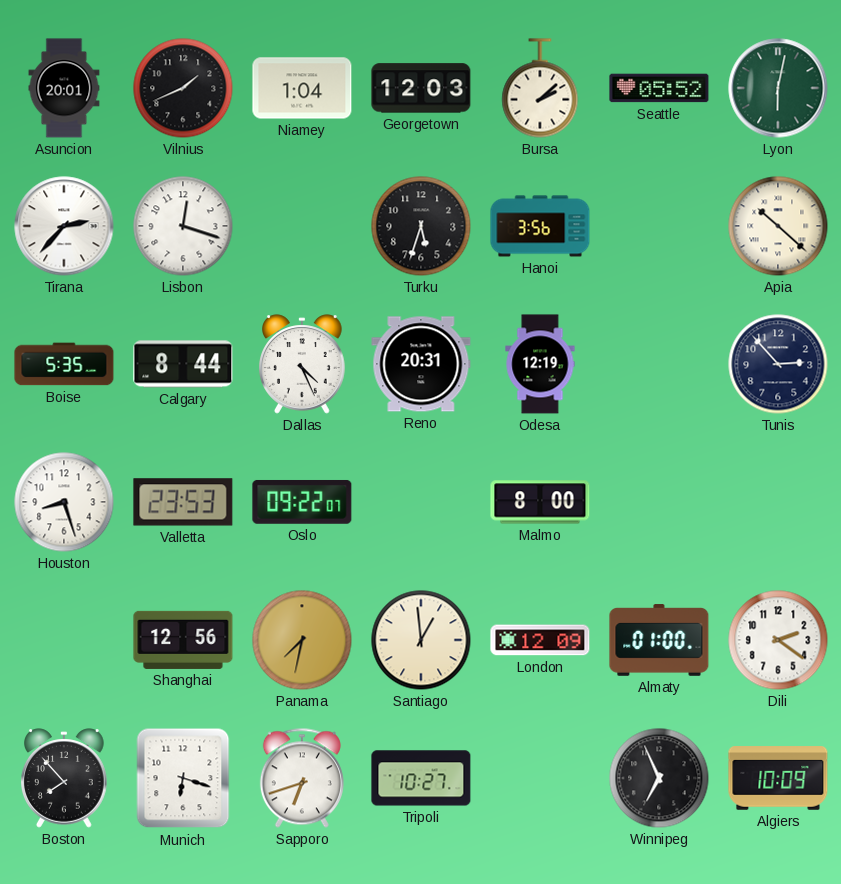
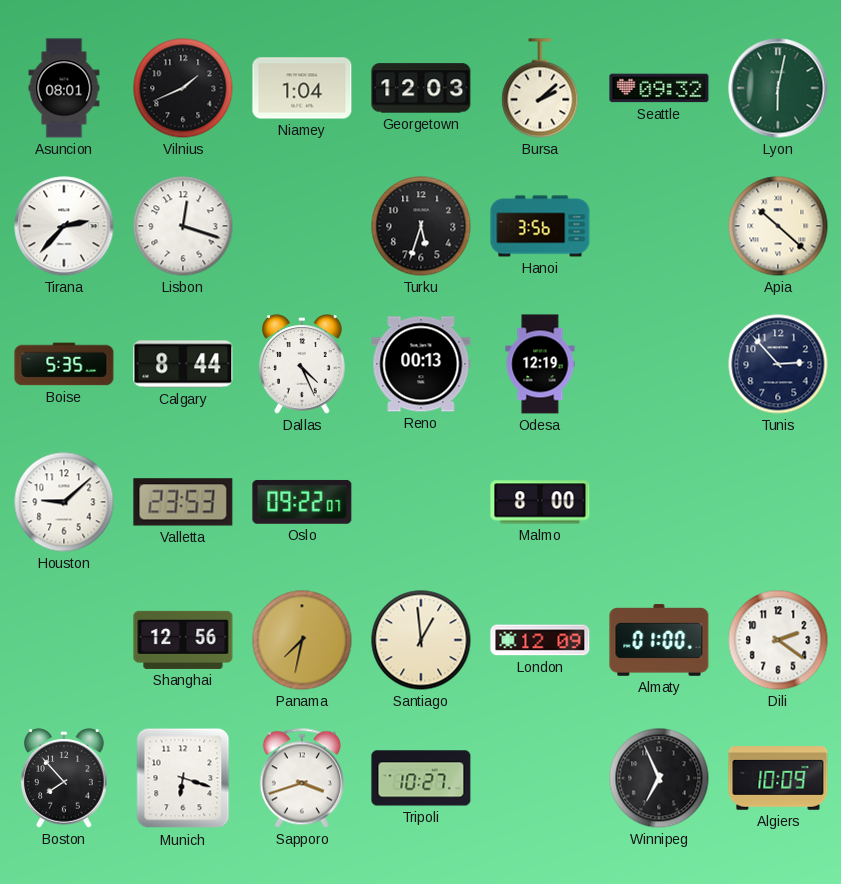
Asuncion: 20:01 -> 08:01 (64, 88)
Seattle: 05:52 -> 09:32 (659, 88)
Reno: 20:31 -> 00:13 (421, 364)
Houston: 8:27 -> 9:08 (64, 502)
Sapporo: 6:42 -> 3:42 (302, 778)
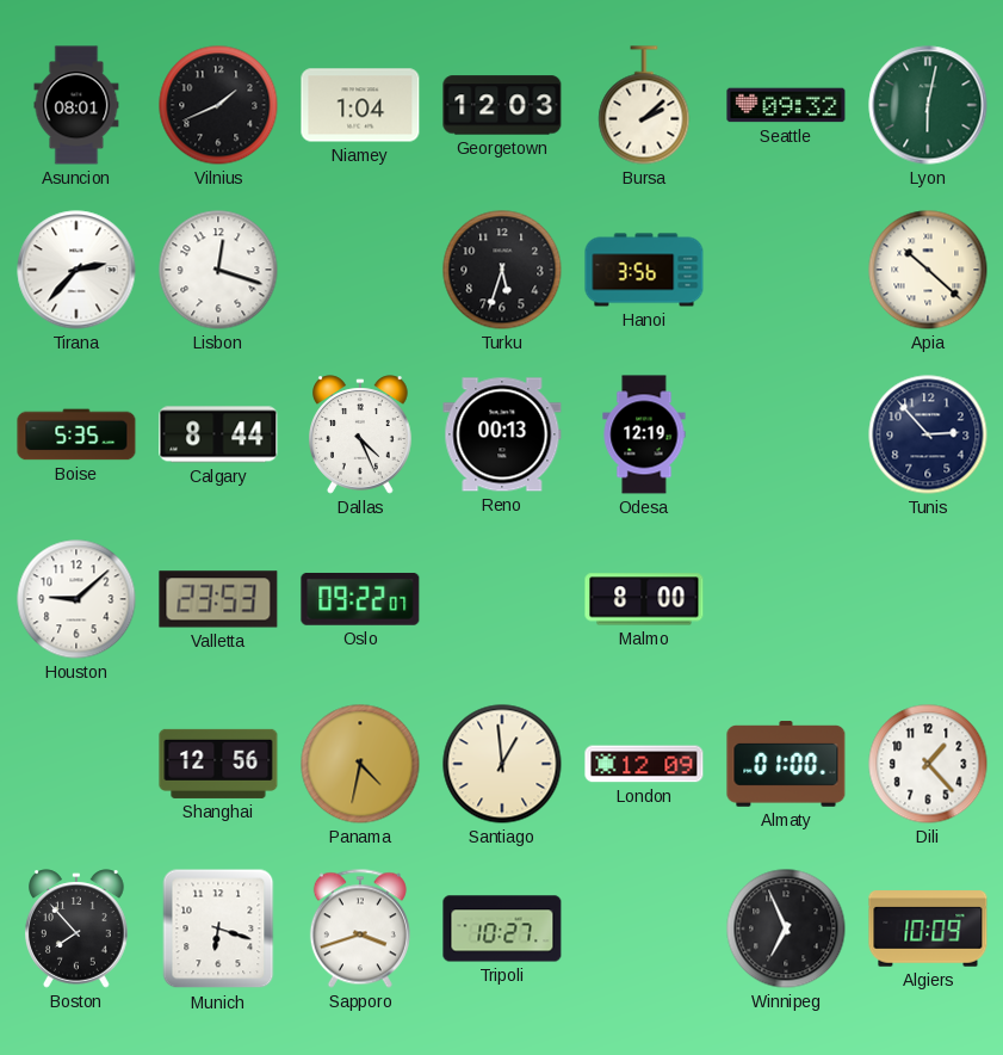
Panama: 7:32 -> 4:32 (360, 764)
Dili: 2:21 -> 1:23 (928, 764)
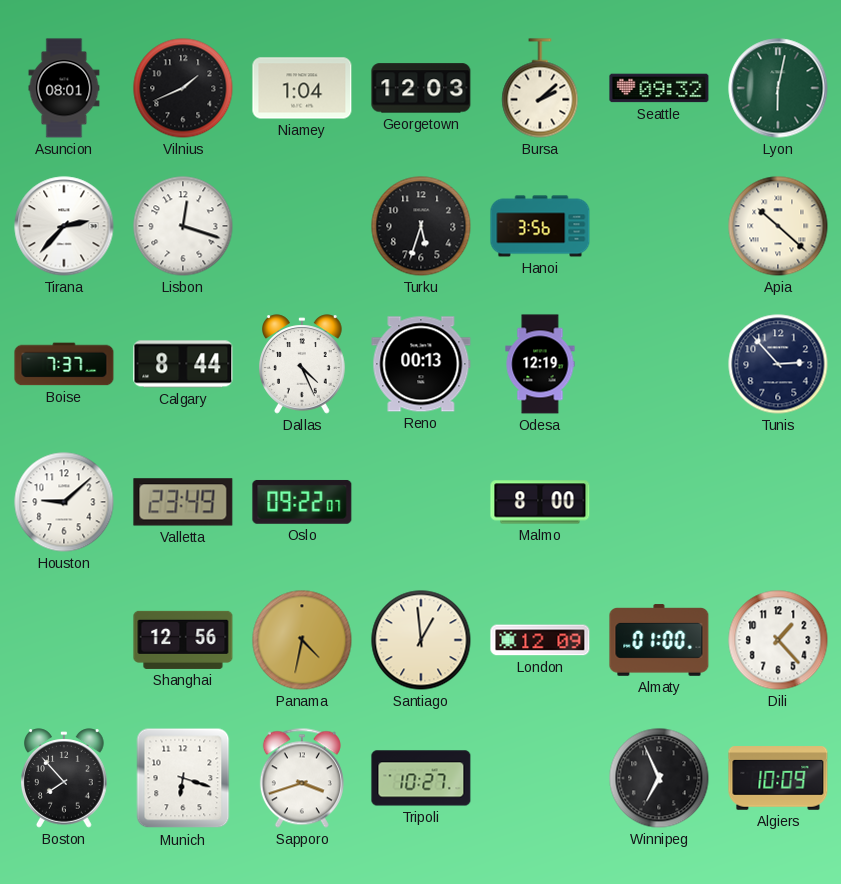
Boise: 5:35 -> 7:37 (64, 364)
Valletta: 23:53 -> 23:49 (183, 502)
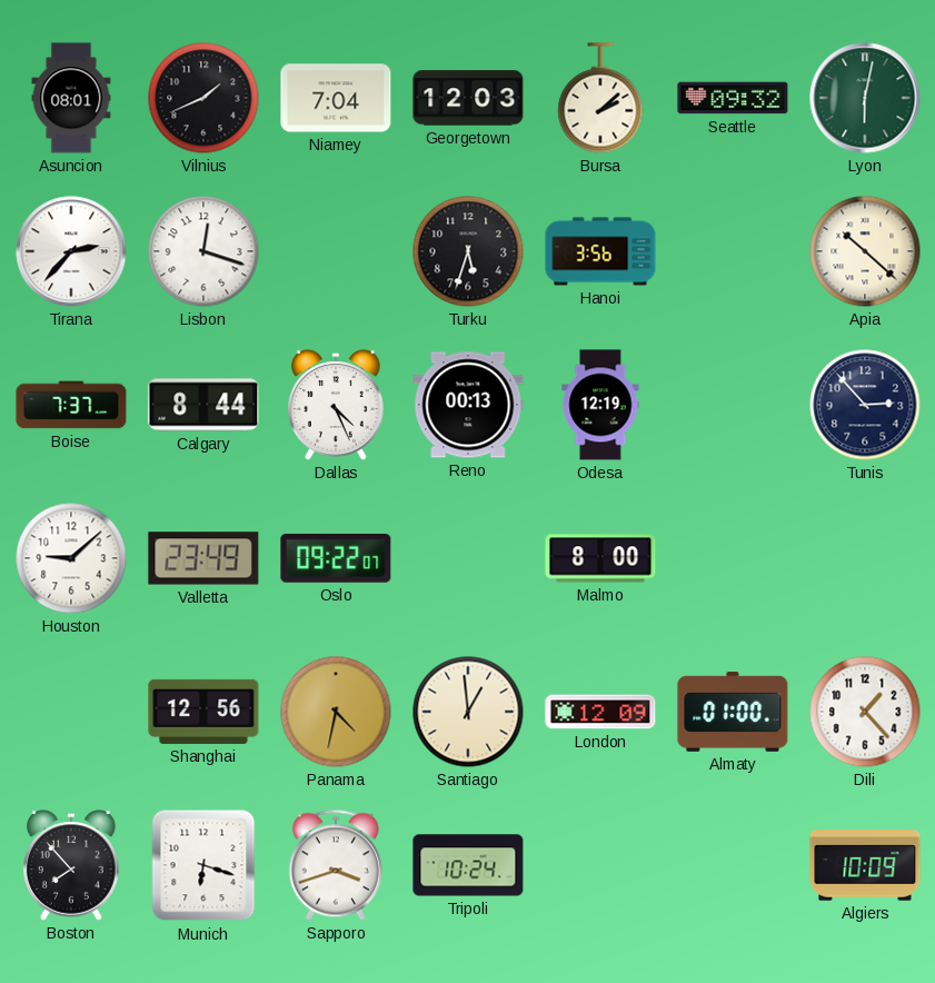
Niamey: 1:04 -> 7:04 (336, 98)
Tripoli: 10:27 -> 10:24 (468, 865)
Winnipeg: 6:56 -> none (659, 778)
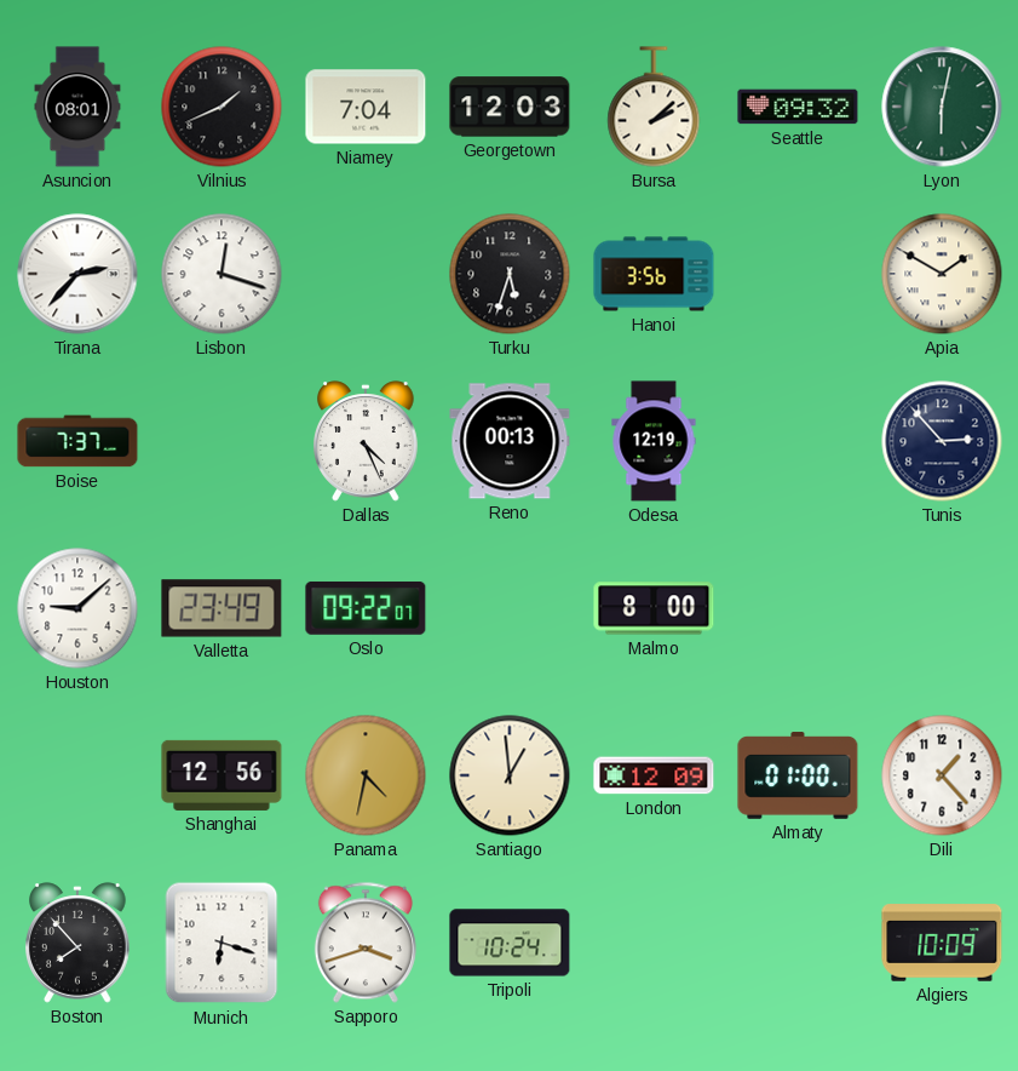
Apia: 10:22 -> 1:50 (942, 274)
Calgary: 8:44 -> none (203, 405)
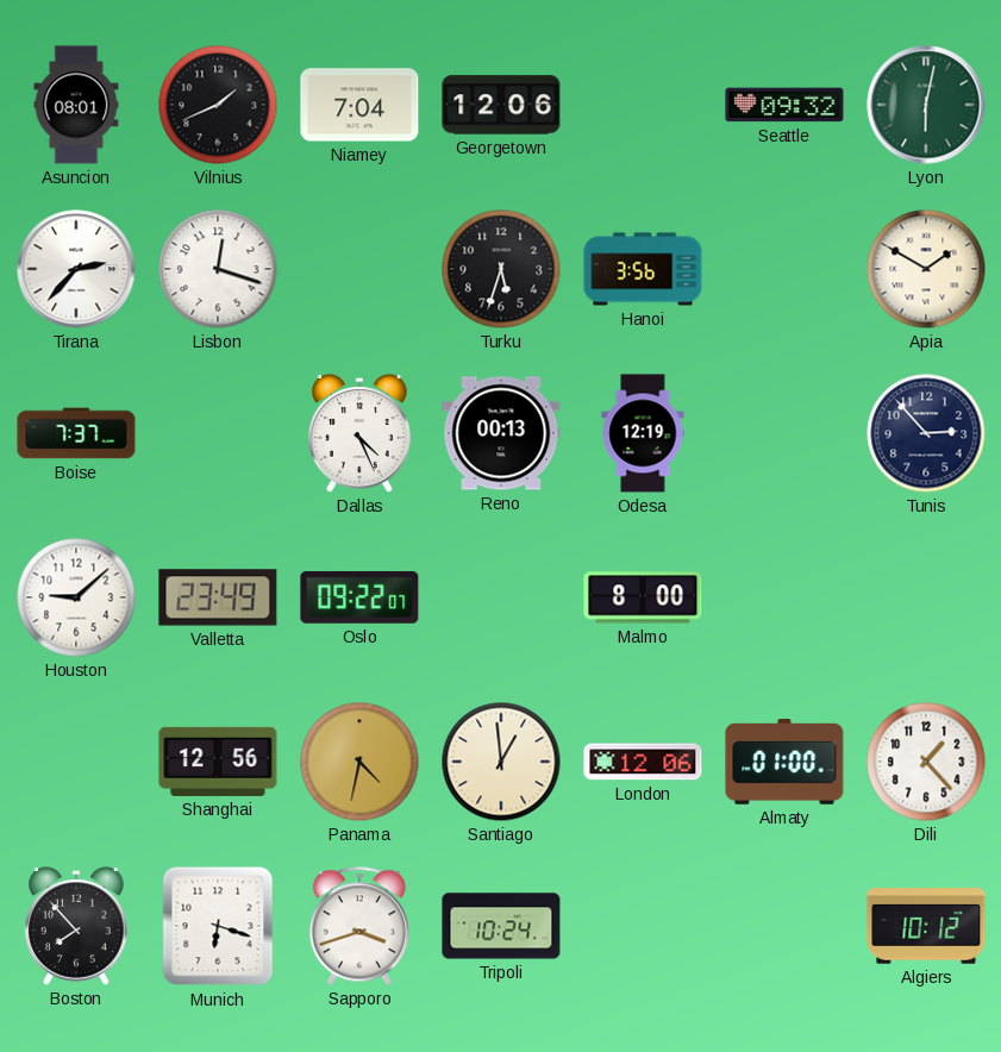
Georgetown: 12:03 -> 12:06 (501, 105)
Bursa: 2:08 -> none (654, 107)
London: 12:09 -> 12:06 (643, 762)
Algiers: 10:09 -> 10:12 (926, 926)
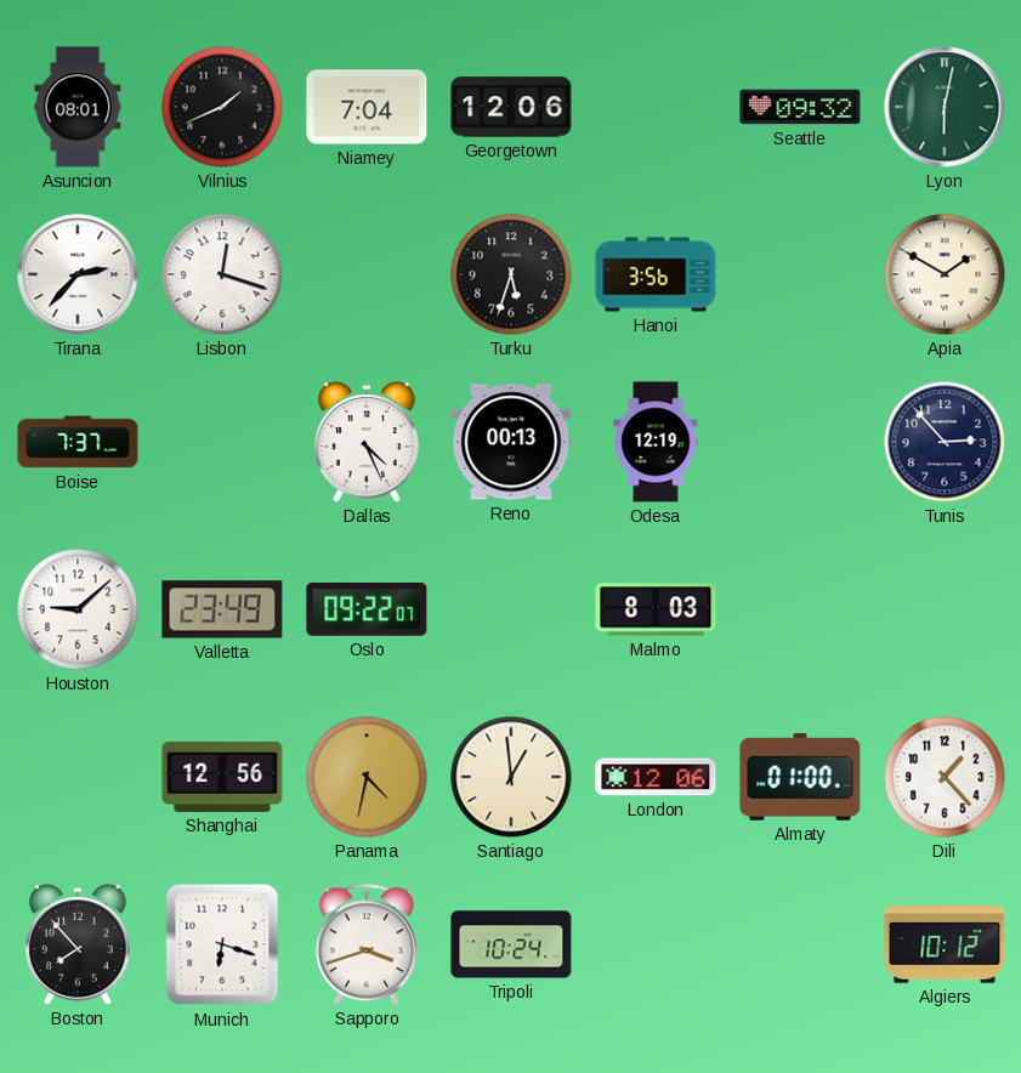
Malmo: 8:00 -> 8:03 (656, 609)
